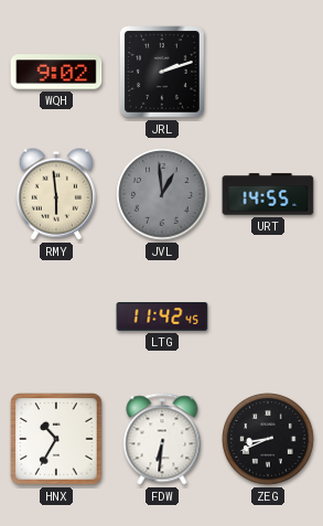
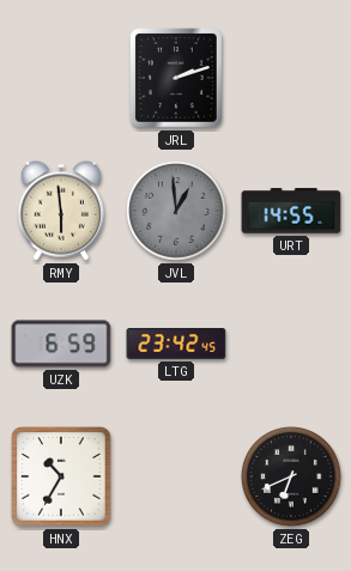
WQH: 9:02 -> none (56, 72)
UZK: none -> 6:59 (61, 344)
LTG: 11:42 -> 23:42 (176, 345)
FDW: 6:31 -> none (162, 439)
ZEG: 8:41 -> 6:41 (291, 476)
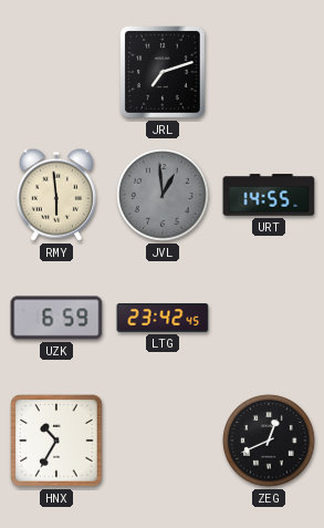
JRL: 2:12 -> 7:12 (163, 72)
ZEG: 6:41 -> 12:41 (269, 441)
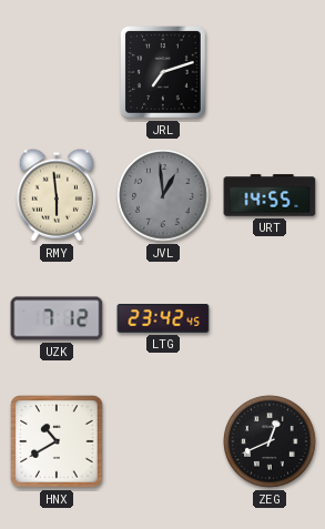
UZK: 6:59 -> 7:12 (57, 318)
HNX: 10:35 -> 10:40 (57, 441)
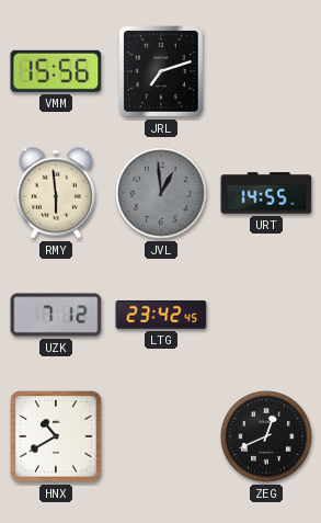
VMM: none -> 15:56 (56, 71)
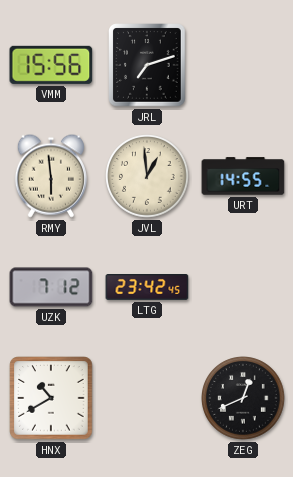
JVL dial: grey -> cream (147, 176)
